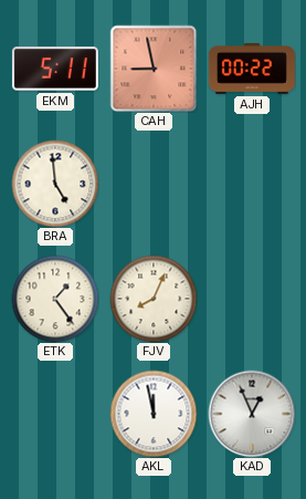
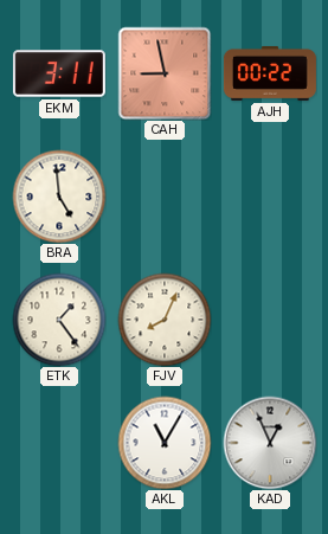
EKM: 5:11 -> 3:11 (59, 73)
AKL: 11:58 -> 11:05 (165, 443)
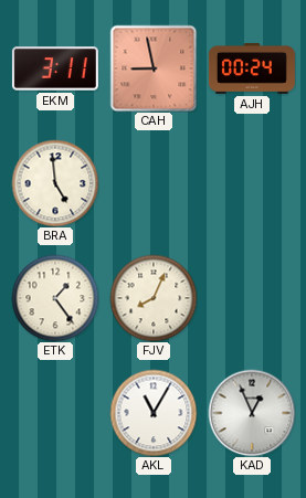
AJH: 00:22 -> 00:24 (252, 68)
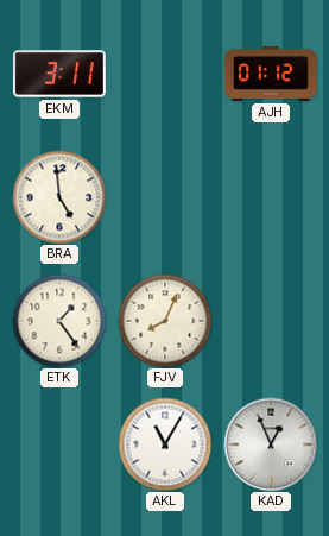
CAH: 8:58 -> none (154, 68)
AJH: 00:24 -> 01:12 (271, 74)
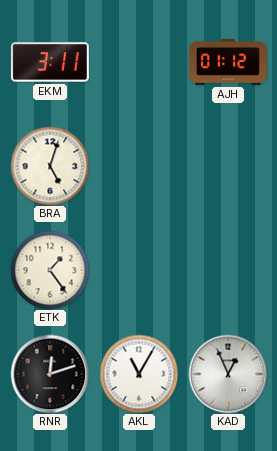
BRA: 4:59 -> 5:03 (50, 166)
FJV: 8:04 -> none (165, 321)
RNR: none -> 12:12 (50, 374)
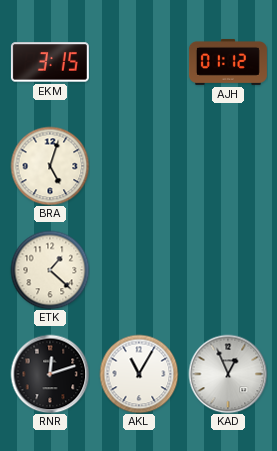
EKM: 3:11 -> 3:15 (50, 62)
ETK: 1:24 -> 1:22 (50, 270)
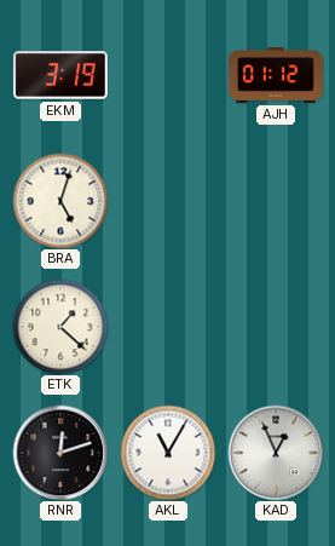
EKM: 3:15 -> 3:19 (60, 75)
